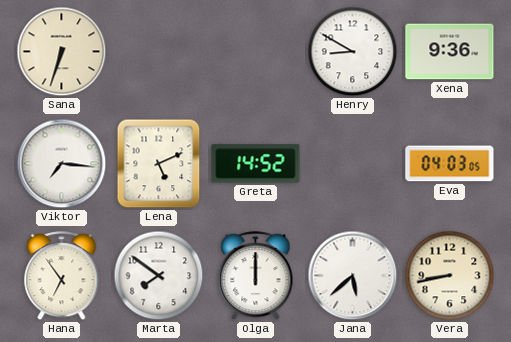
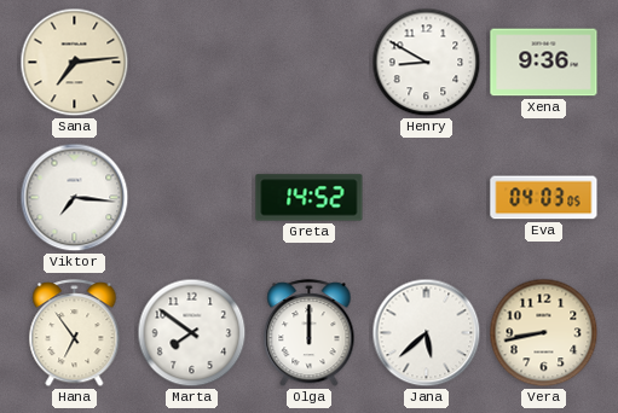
Sana: 6:33 -> 7:14 (75, 63)
Lena: 5:11 -> none (159, 164)
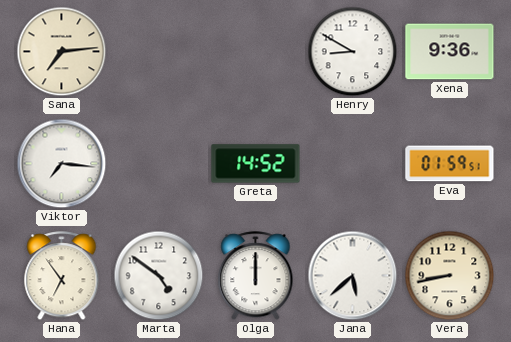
Eva: 04:03 -> 01:59 (450, 164)
Marta: 7:51 -> 4:51 (159, 276)
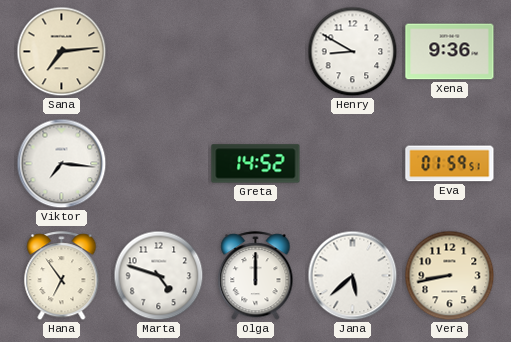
Marta: 4:51 -> 4:48 (159, 276)
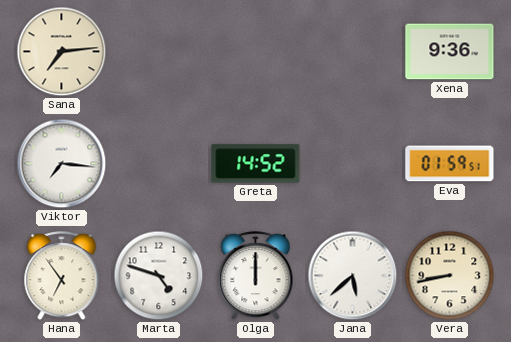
Henry: 8:50 -> none (353, 52)
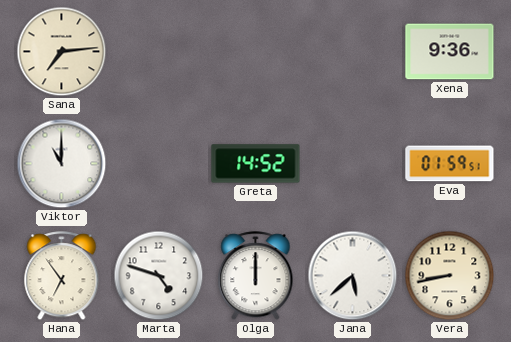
Viktor: 7:16 -> 11:00 (62, 164)
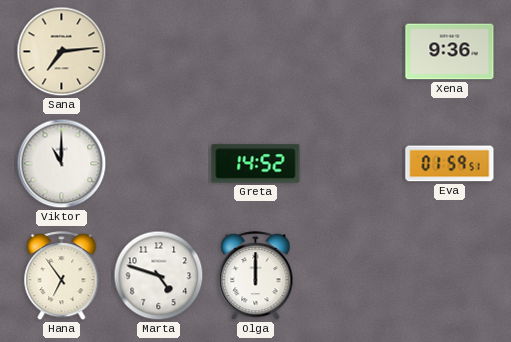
Jana: 5:38 -> none (353, 276)
Vera: 8:43 -> none (450, 276)
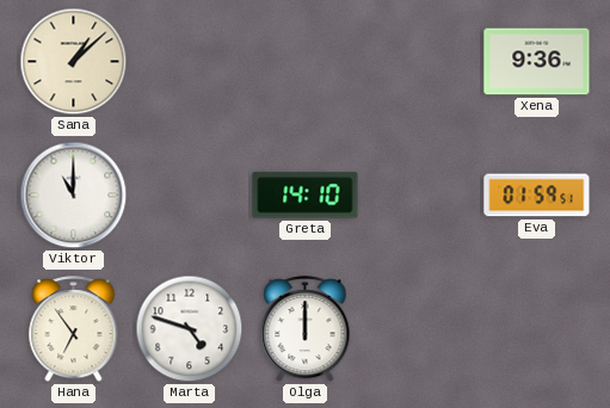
Sana: 7:14 -> 1:08 (74, 62)
Greta: 14:52 -> 14:10 (306, 196)
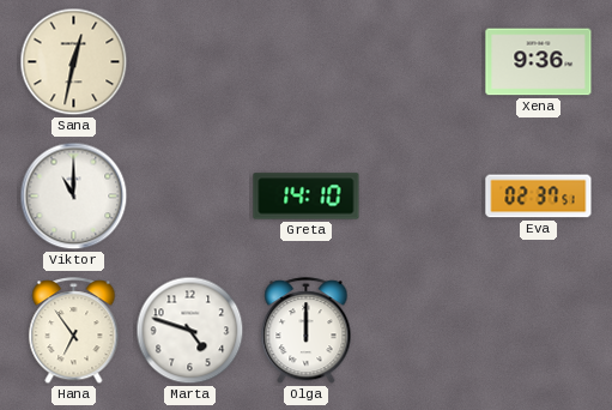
Sana: 1:08 -> 12:32 (74, 62)
Eva: 01:59 -> 02:37 (539, 197)
